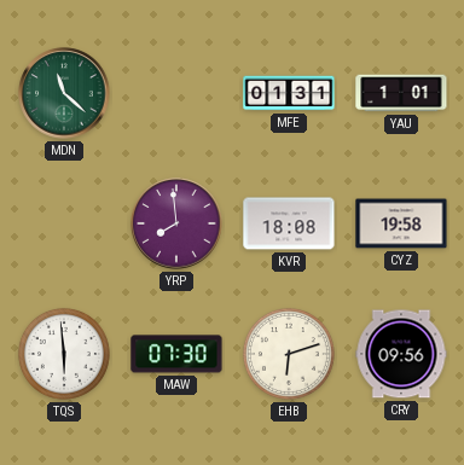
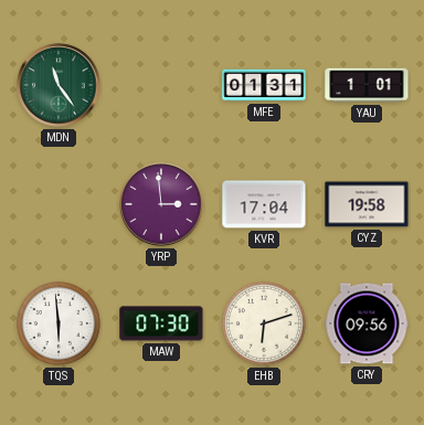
MDN: 11:22 -> 11:24 (59, 85)
YRP: 7:59 -> 2:59 (161, 204)
KVR: 18:08 -> 17:04 (264, 204)
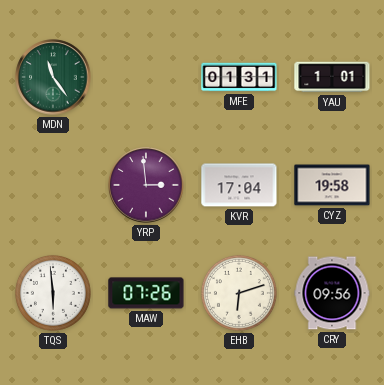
MAW: 07:30 -> 07:26 (146, 293)
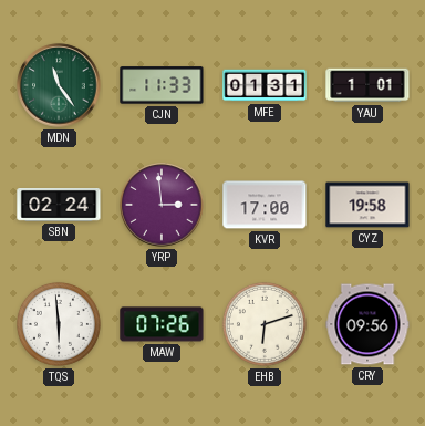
CJN: none -> 11:33 (162, 85)
SBN: none -> 02:24 (59, 206)
KVR: 17:04 -> 17:00 (265, 205)
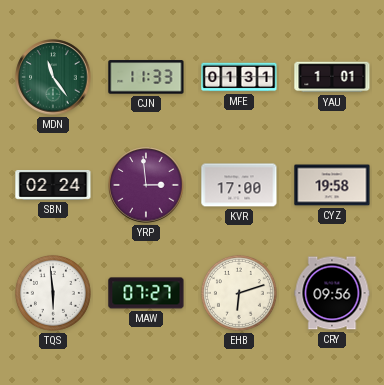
MAW: 07:26 -> 07:27 (146, 293)
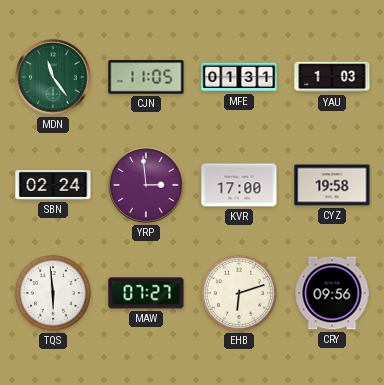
CJN: 11:33 -> 11:05 (146, 77)
YAU: 1:01 -> 1:03 (332, 77)
